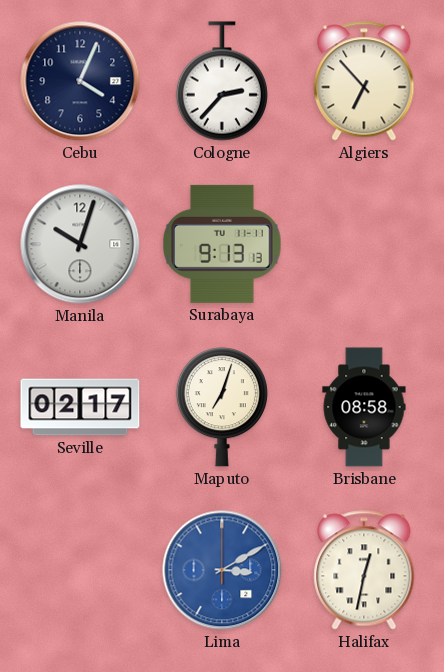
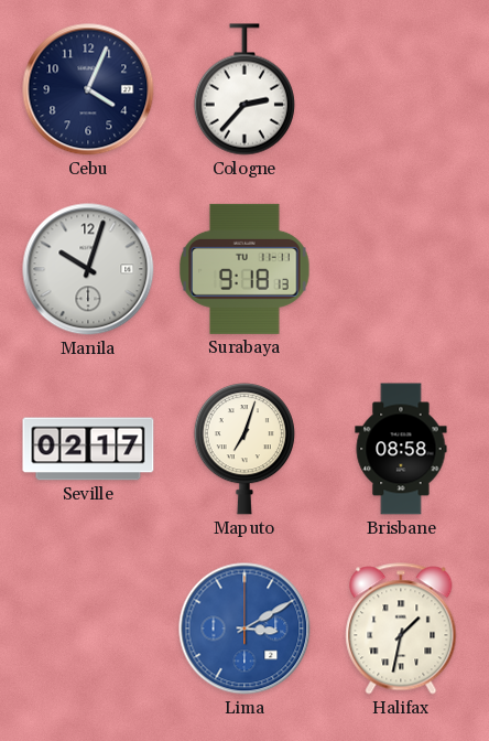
Algiers: 6:53 -> none (364, 81)
Surabaya: 9:13 -> 9:18 (244, 269)
Halifax: 12:32 -> 1:32 (401, 629)
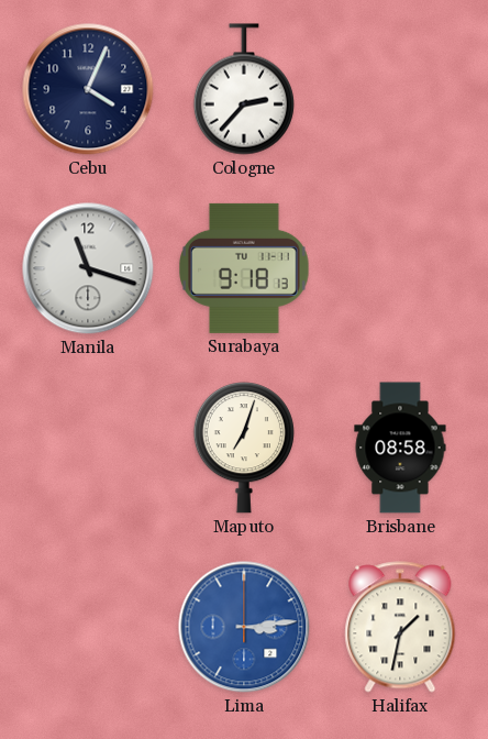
Manila: 10:03 -> 11:18 (88, 268)
Seville: 02:17 -> none (88, 449)
Lima: 3:10 -> 3:14 (244, 627)
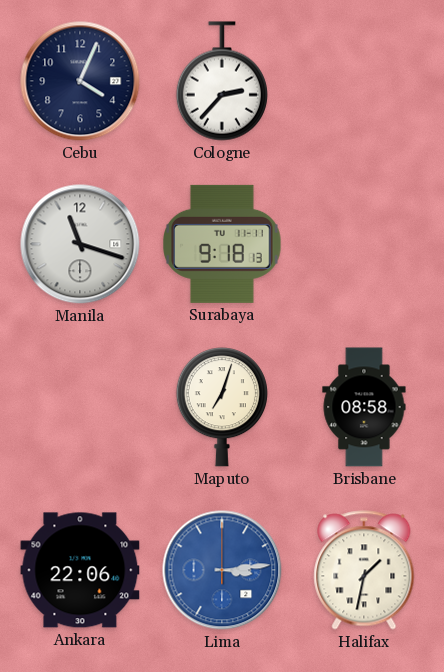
Ankara: none -> 22:06 (80, 570)
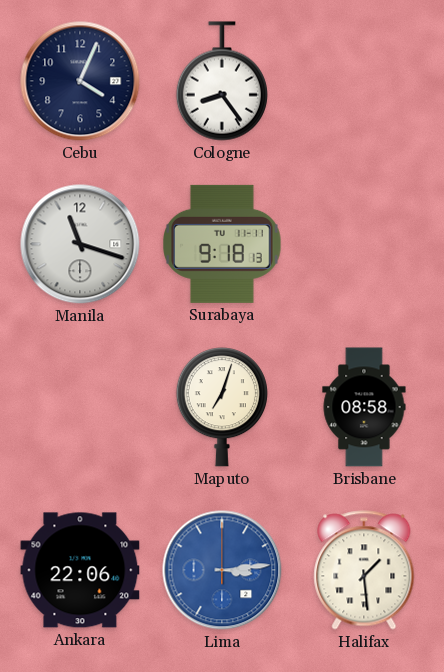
Cologne: 2:37 -> 8:24 (222, 81)
Halifax: 1:32 -> 1:29 (364, 570)
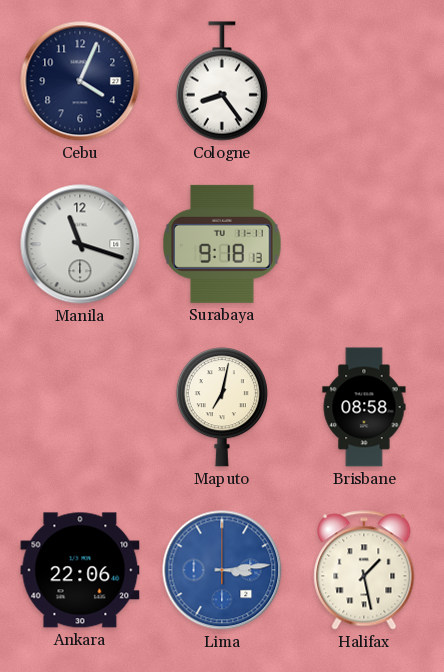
Maputo: 7:03 -> 7:02 (222, 407)
Halifax: 1:29 -> 1:28 (364, 570)
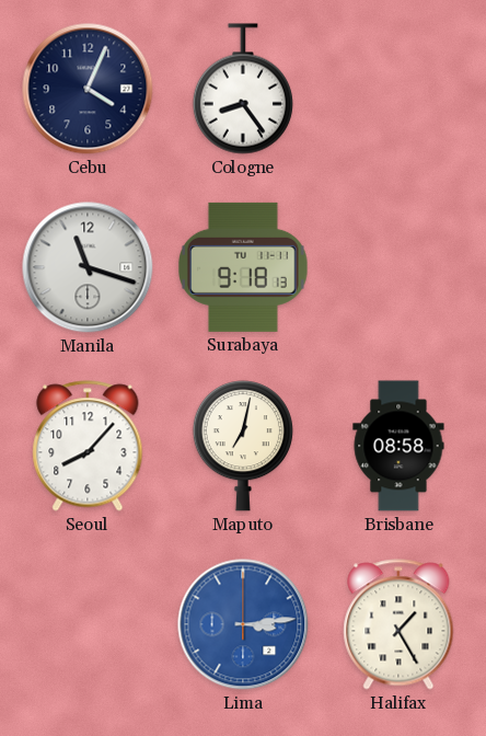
Seoul: none -> 8:07 (88, 446)
Ankara: 22:06 -> none (80, 570)
Halifax: 1:28 -> 1:25 (398, 624)
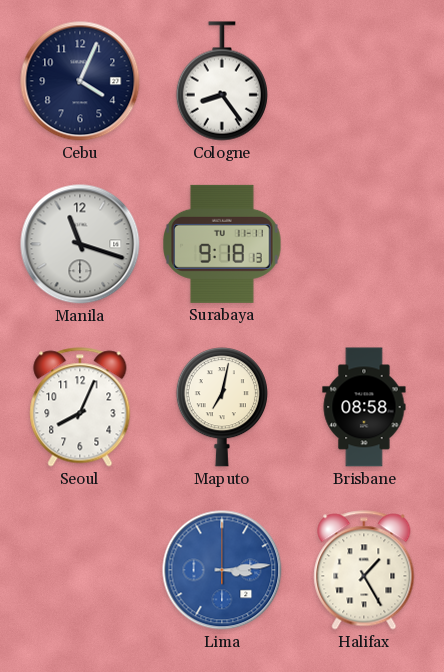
Seoul: 8:07 -> 8:04 (80, 407)
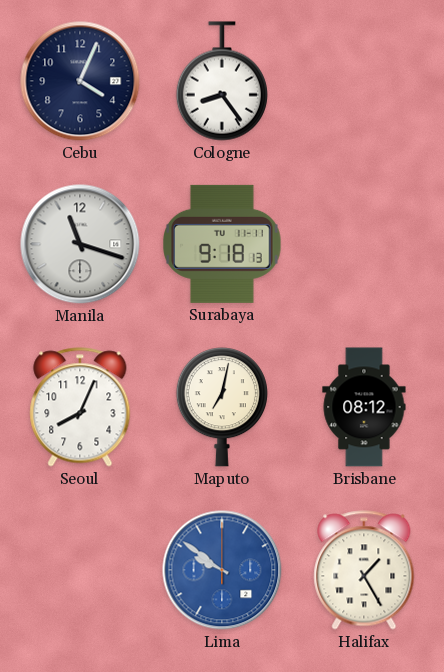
Brisbane: 08:58 -> 08:12 (364, 407)
Lima: 3:14 -> 9:51 (222, 570)
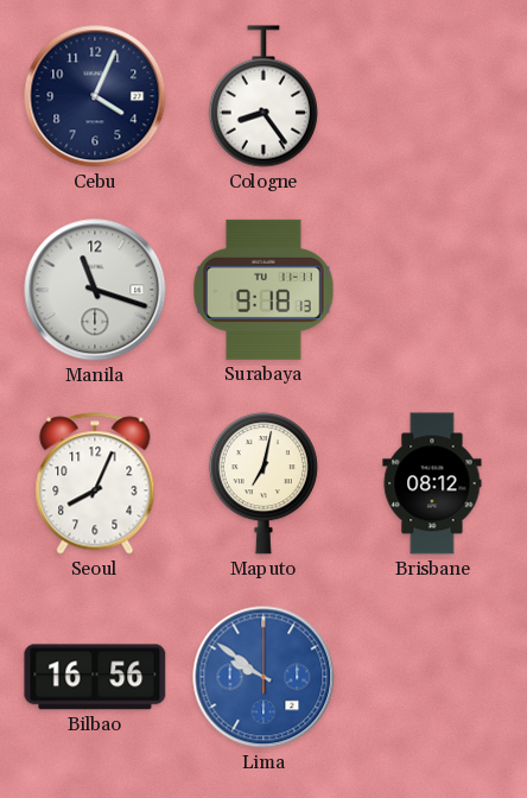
Bilbao: none -> 16:56 (95, 677)
Halifax: 1:25 -> none (364, 570)
